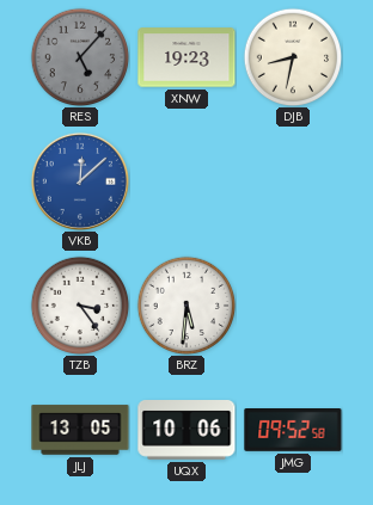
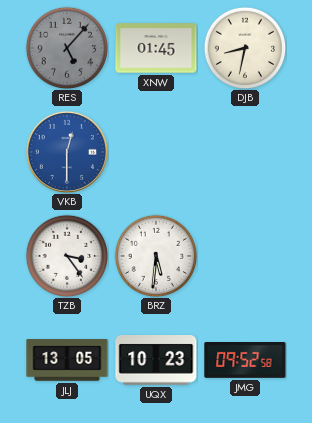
XNW: 19:23 -> 01:45 (156, 48)
VKB: 12:08 -> 12:30 (67, 152)
UQX: 10:06 -> 10:23 (156, 361)
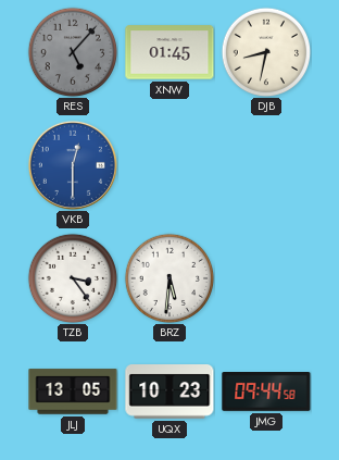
JMG: 09:52 -> 09:44 (266, 393)
